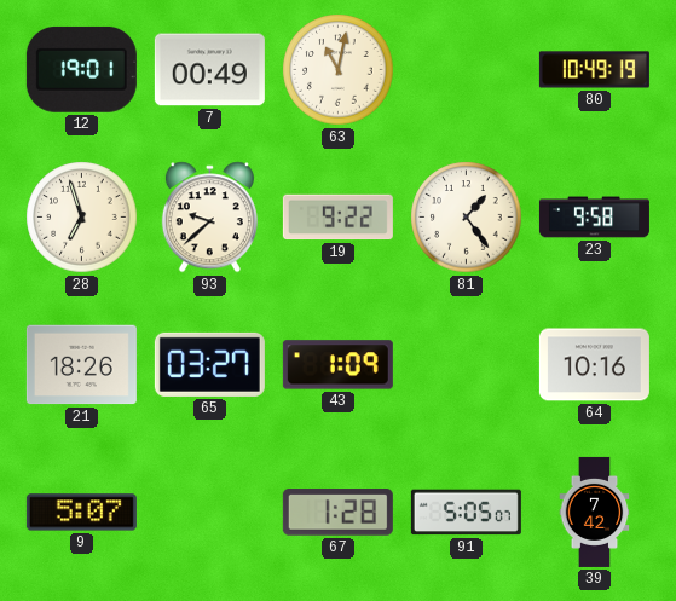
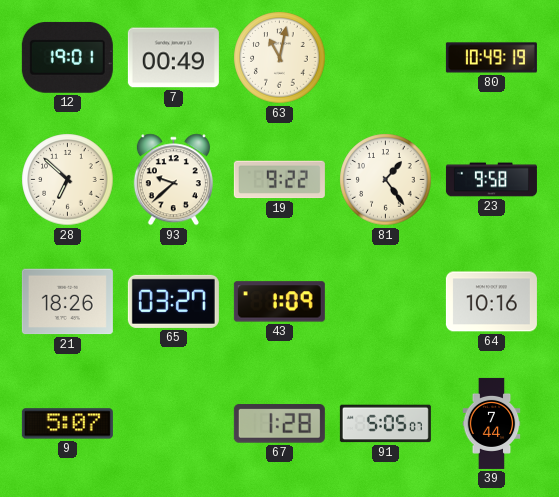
28: 6:57 -> 6:52 (68, 180)
39: 7:42 -> 7:44 (492, 423)
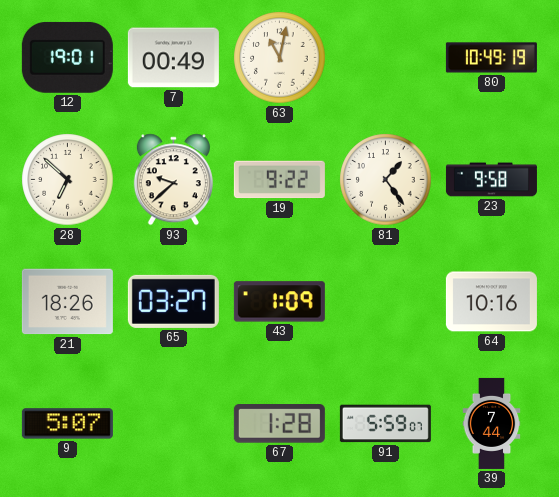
91: 5:05 -> 5:59 (385, 424)
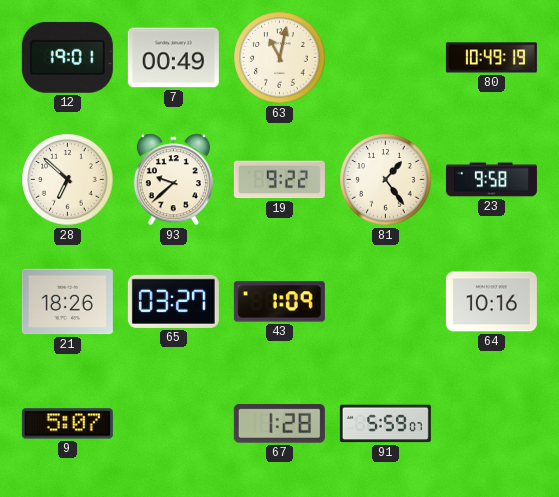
39: 7:44 -> none (492, 423)
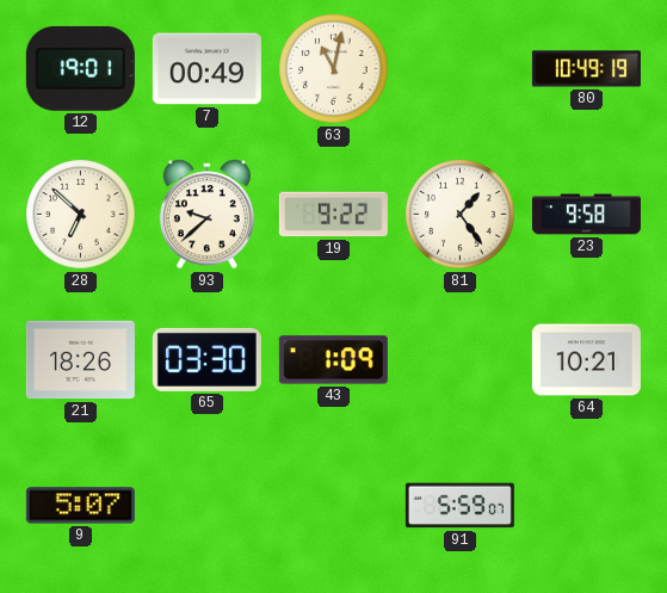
65: 03:27 -> 03:30 (206, 359)
64: 10:16 -> 10:21 (586, 360)
67: 1:28 -> none (279, 424)
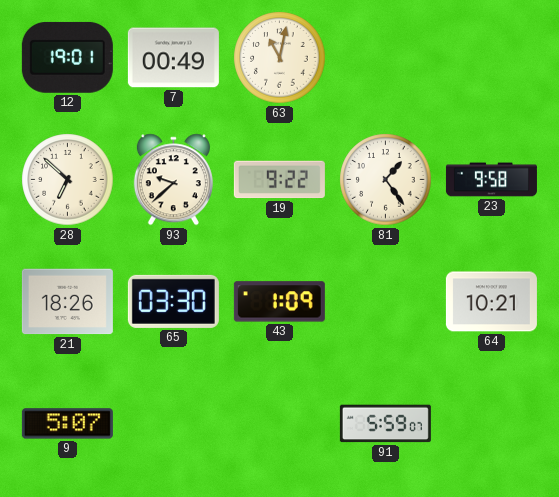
80: 10:49 -> none (586, 69)
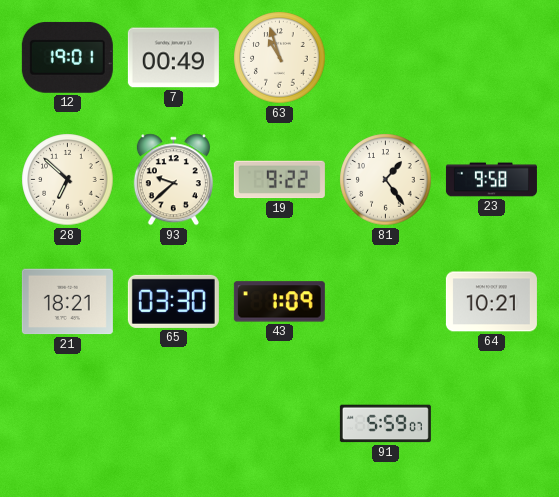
63: 11:02 -> 10:57 (280, 58)
21: 18:26 -> 18:21 (67, 302)
9: 5:07 -> none (67, 424)
